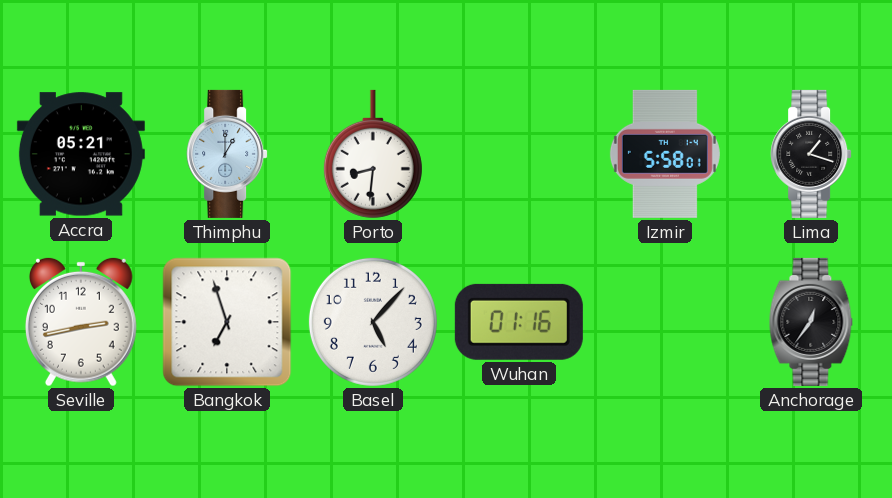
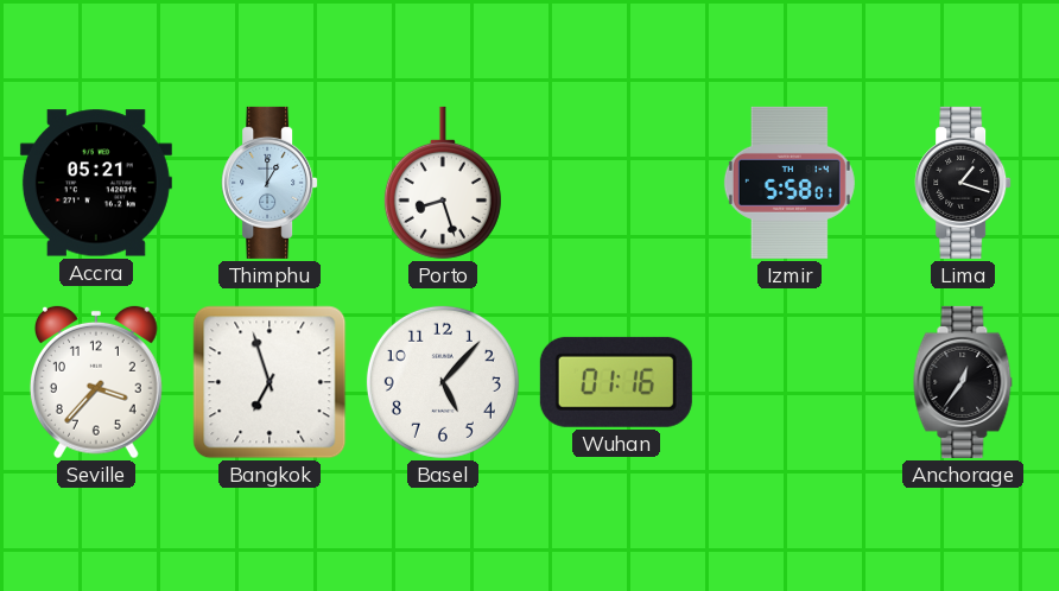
Porto: 8:31 -> 8:27 (443, 183)
Seville: 2:43 -> 3:37 (96, 382)
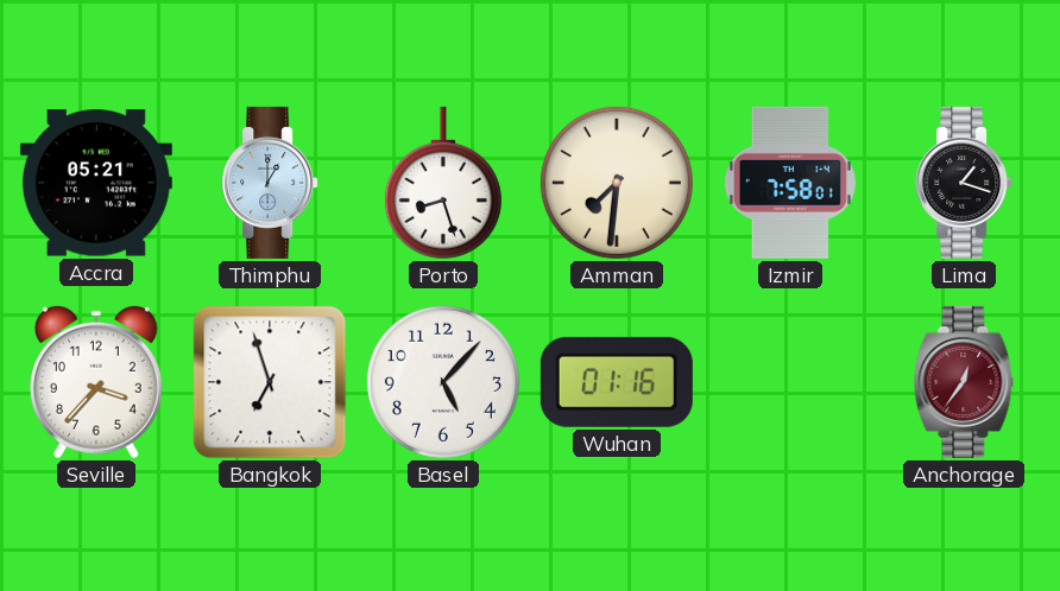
Amman: none -> 7:31 (617, 183)
Izmir: 5:58 -> 7:58 (790, 183)
Anchorage dial: black -> burgundy (964, 382)
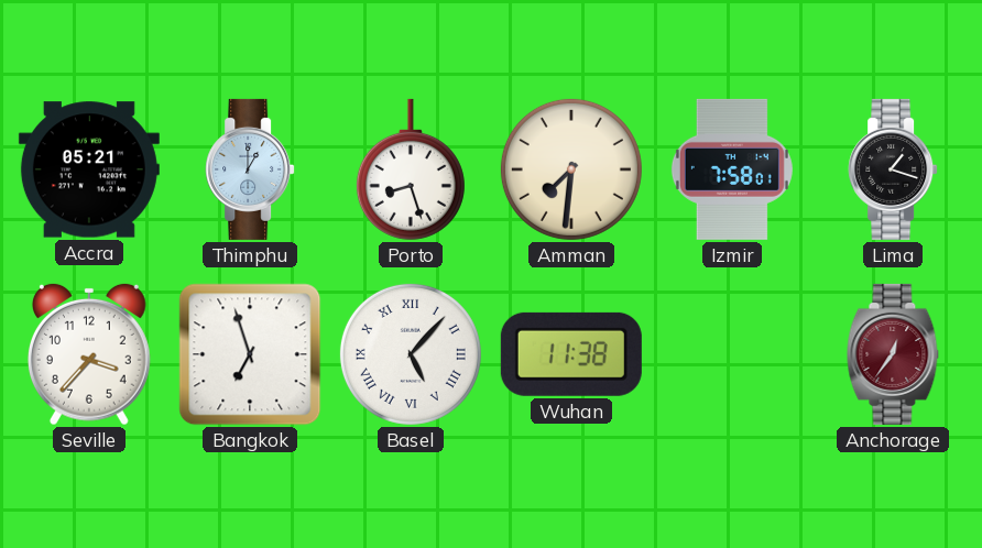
Basel numerals: Arabic -> Roman (411, 354)
Wuhan: 01:16 -> 11:38 (571, 354)
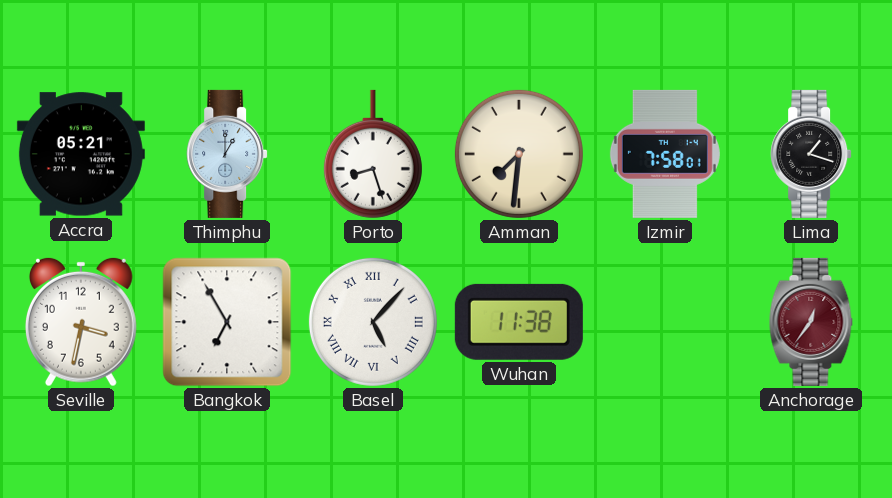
Seville: 3:37 -> 3:32 (81, 322)
Bangkok: 6:57 -> 6:55 (227, 322)
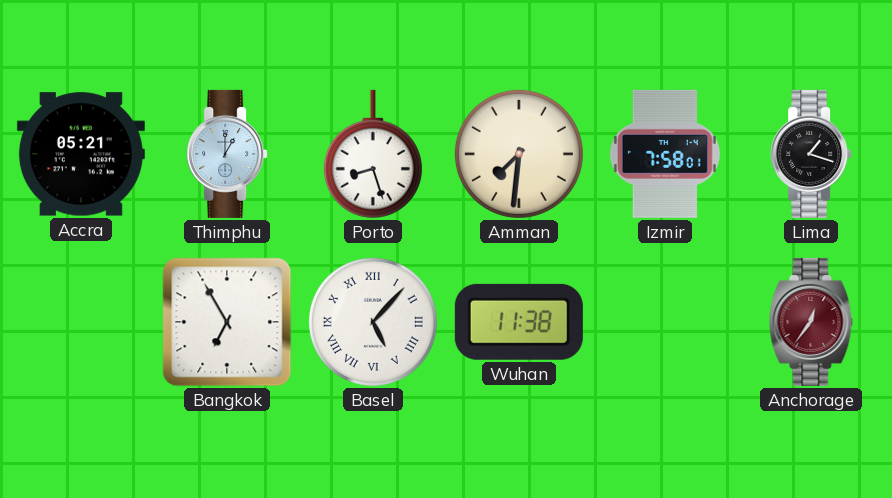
Seville: 3:32 -> none (81, 322)
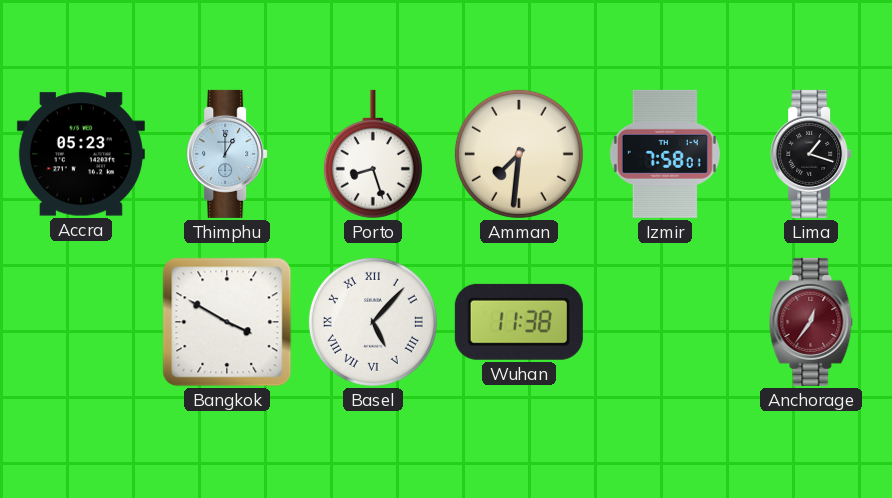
Accra: 05:21 -> 05:23 (81, 154)
Bangkok: 6:55 -> 3:50 (227, 322)
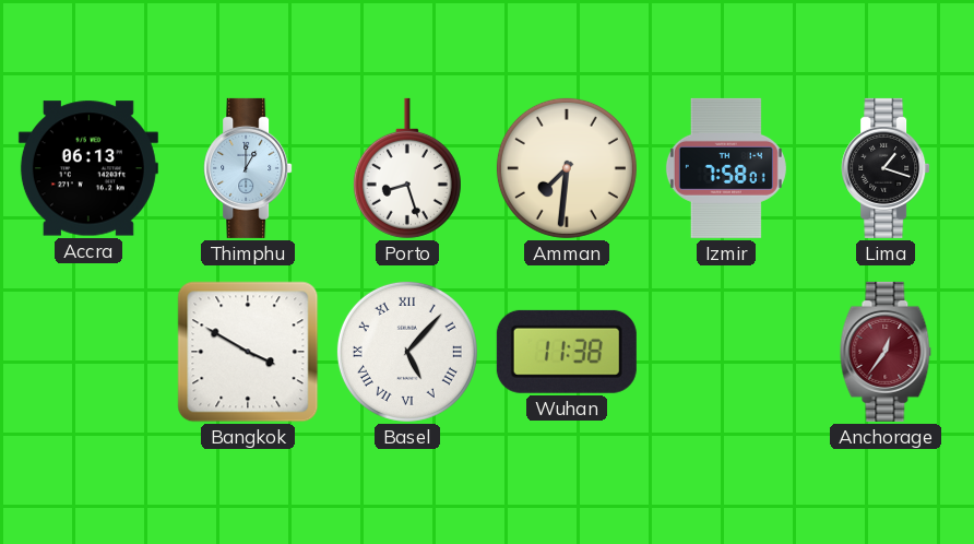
Accra: 05:23 -> 06:13 (88, 168)
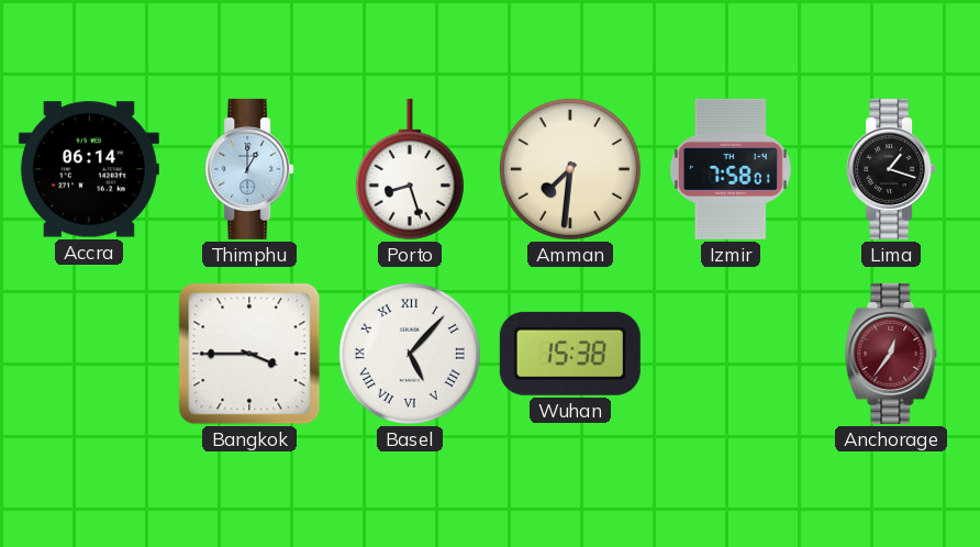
Accra: 06:13 -> 06:14 (89, 169)
Bangkok: 3:50 -> 3:45 (249, 354)
Wuhan: 11:38 -> 15:38 (570, 354)
